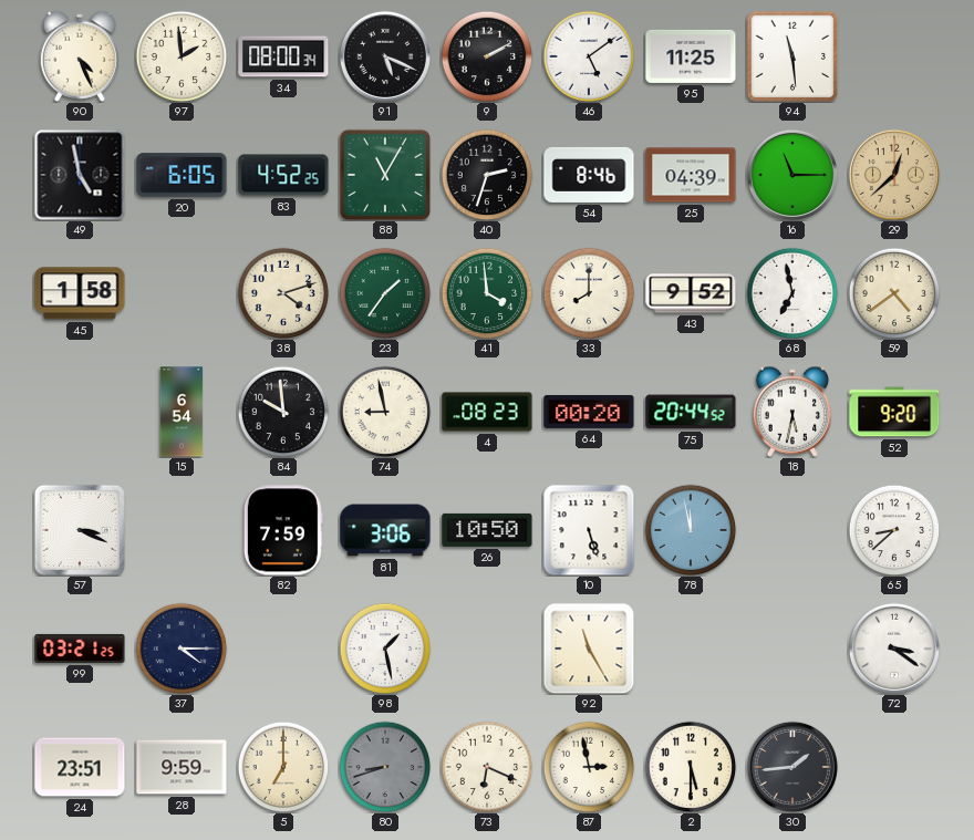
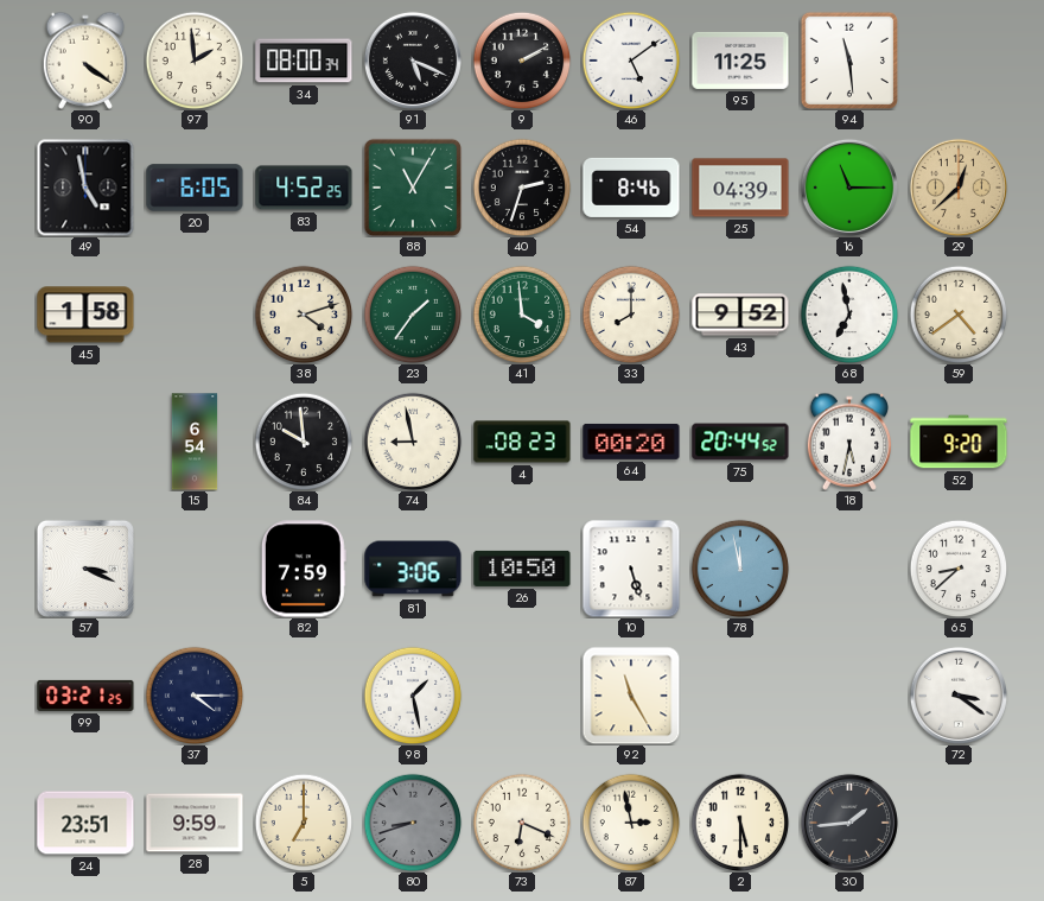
90: 4:26 -> 4:21 (85, 61)
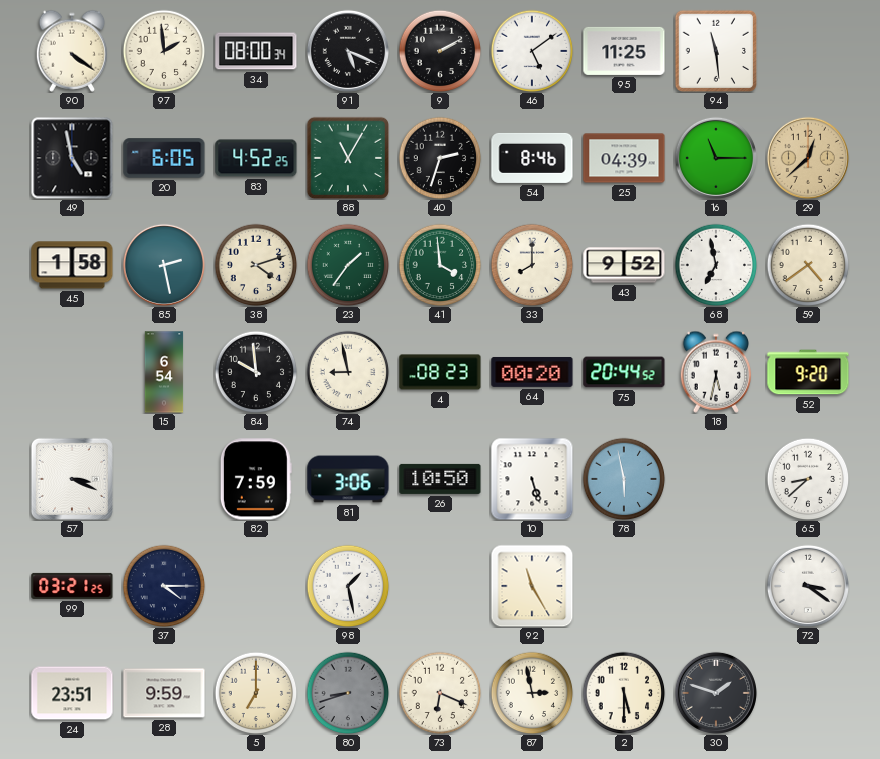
85: none -> 2:28 (164, 265)
78: 11:58 -> 5:58 (624, 479)
30: 1:44 -> 1:48 (716, 693)
